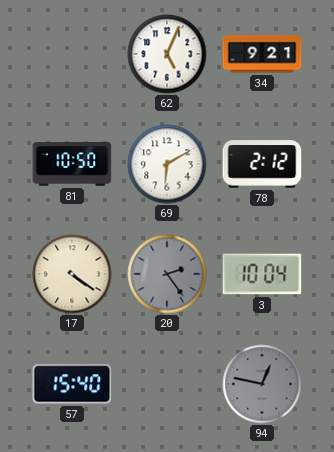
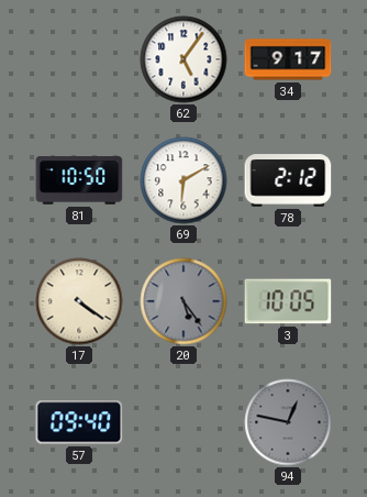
62: 5:04 -> 5:06 (183, 59)
34: 9:21 -> 9:17 (288, 59)
20: 2:24 -> 5:24 (183, 301)
3: 10:04 -> 10:05 (288, 301)
57: 15:40 -> 09:40 (79, 422)
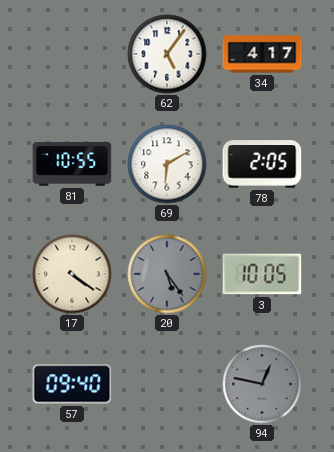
34: 9:17 -> 4:17 (262, 54)
81: 10:50 -> 10:55 (72, 164)
78: 2:12 -> 2:05 (262, 164)
